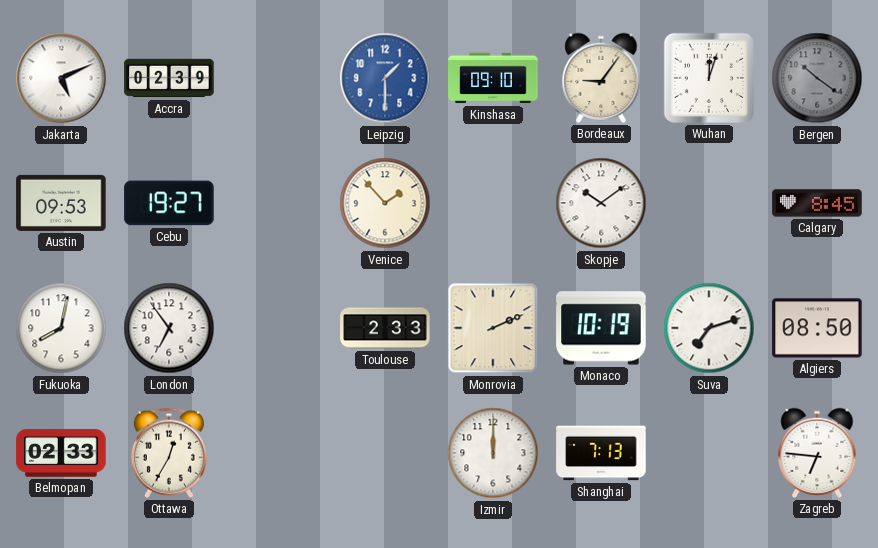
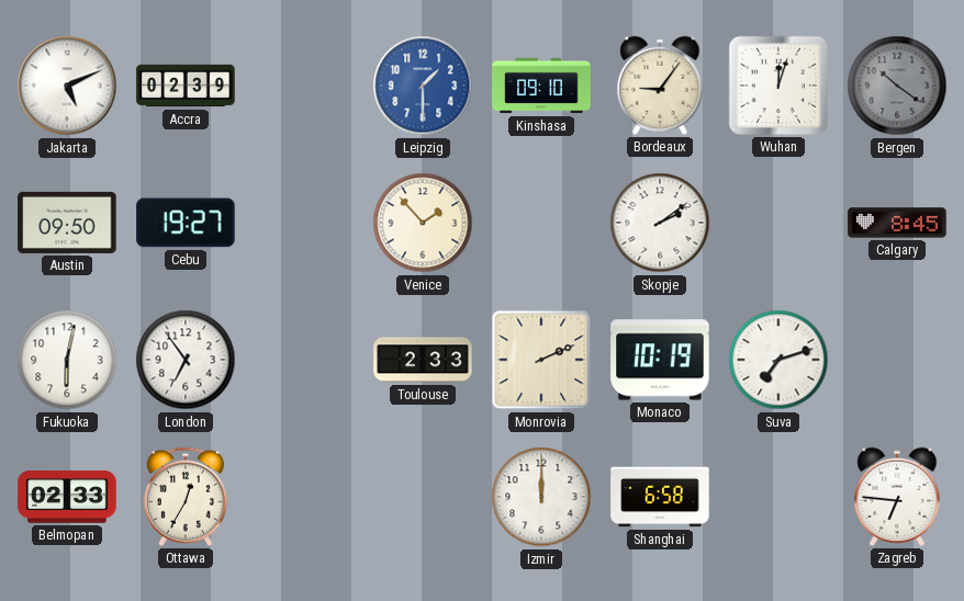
Austin: 09:53 -> 09:50 (67, 223)
Skopje: 10:09 -> 2:09 (660, 223)
Fukuoka: 8:02 -> 6:02 (67, 360)
Algiers: 08:50 -> none (817, 328)
Shanghai: 7:13 -> 6:58 (660, 497)
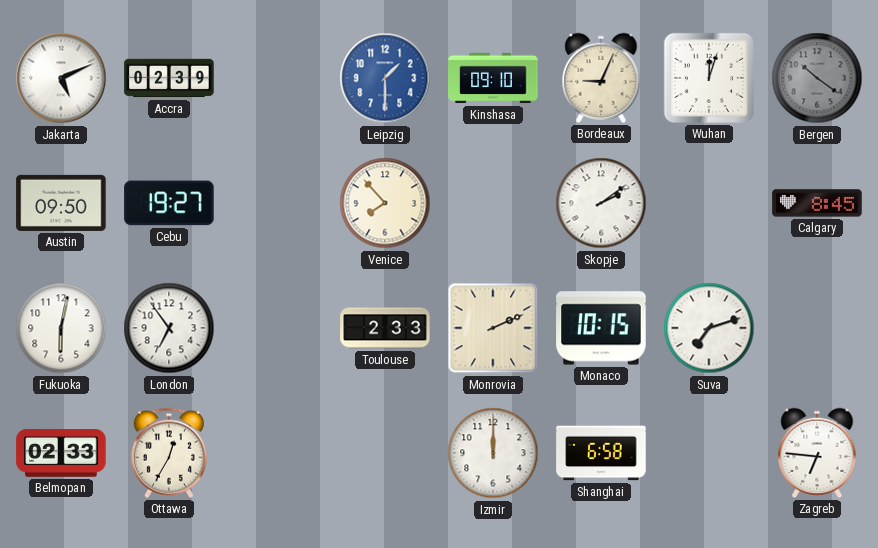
Bordeaux: 9:06 -> 9:04 (601, 78)
Venice: 1:53 -> 7:53 (385, 203)
Monaco: 10:19 -> 10:15 (601, 328)
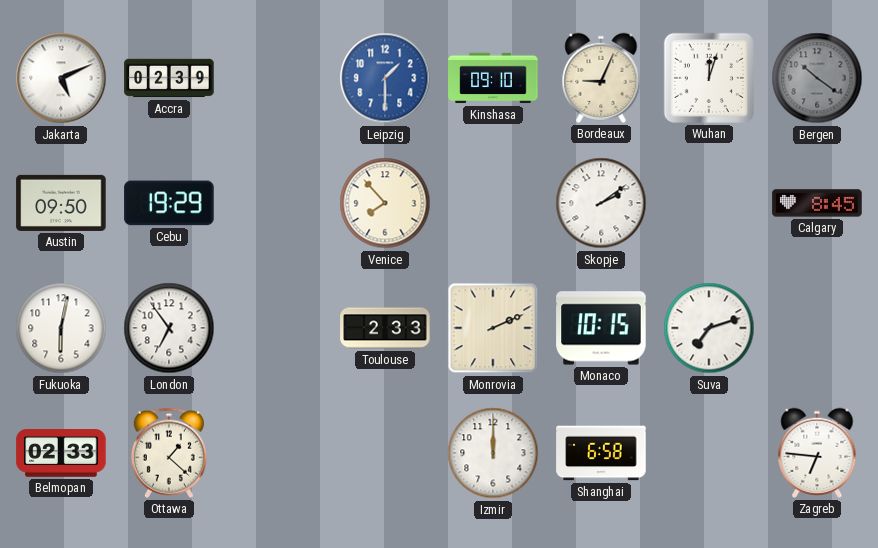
Cebu: 19:27 -> 19:29 (169, 203)
Ottawa: 12:35 -> 1:22 (169, 453)
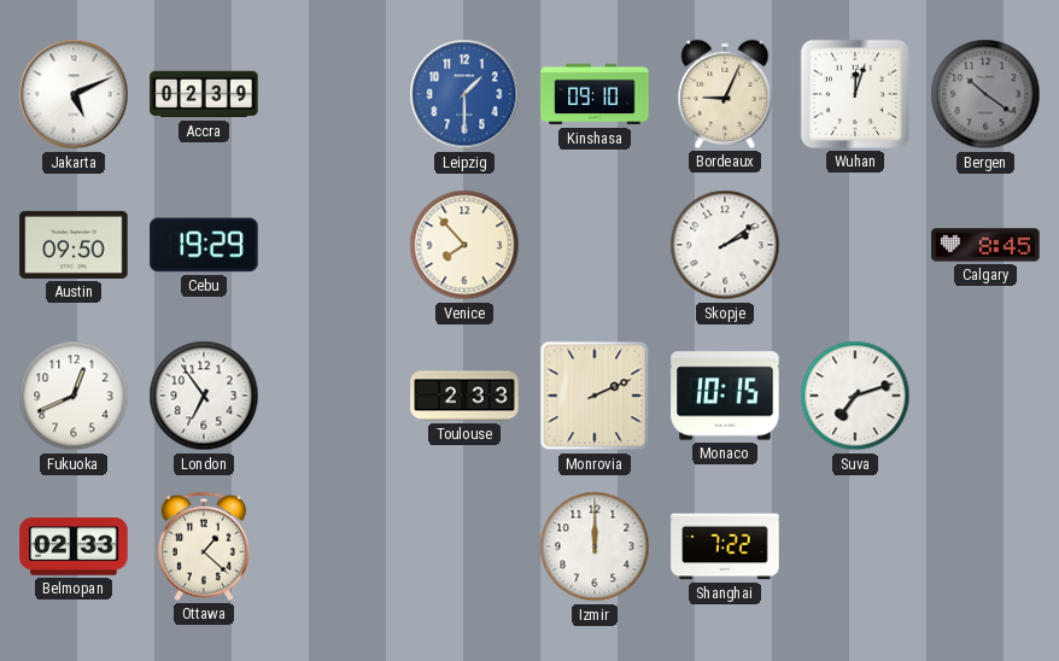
Fukuoka: 6:02 -> 12:41 (74, 396)
Shanghai: 6:58 -> 7:22 (725, 546)
Zagreb: 6:46 -> none (817, 453)
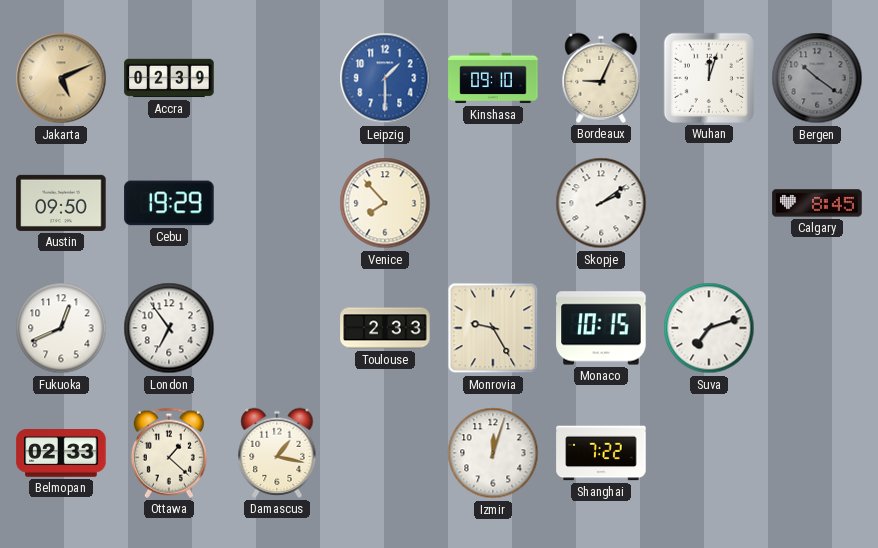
Jakarta dial: white -> champagne (61, 78)
Monrovia: 2:11 -> 9:25 (493, 328)
Damascus: none -> 1:17 (277, 453)
Izmir: 12:00 -> 12:03 (493, 453)
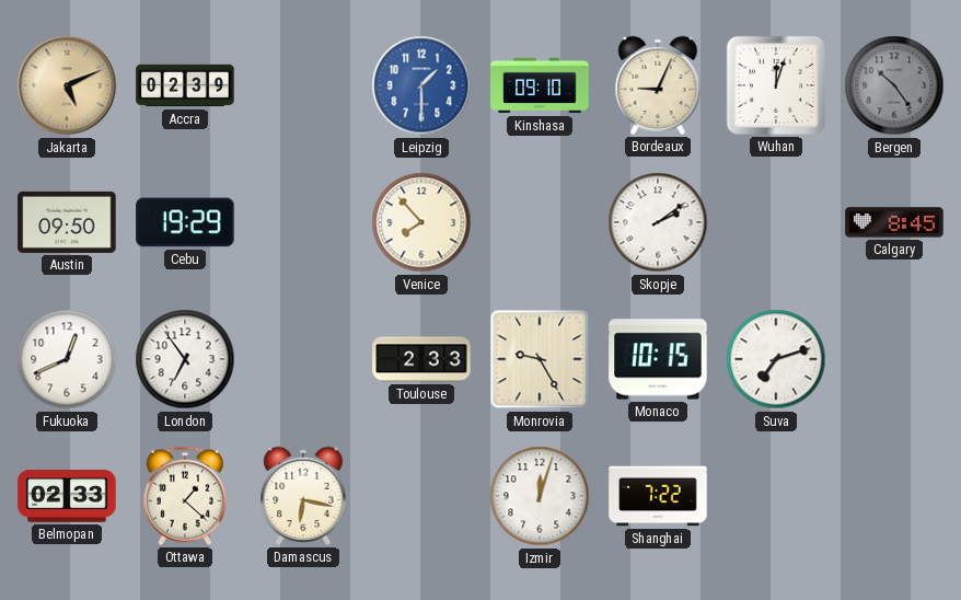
Bergen: 10:21 -> 10:24 (894, 85)
Damascus: 1:17 -> 6:17 (303, 496)
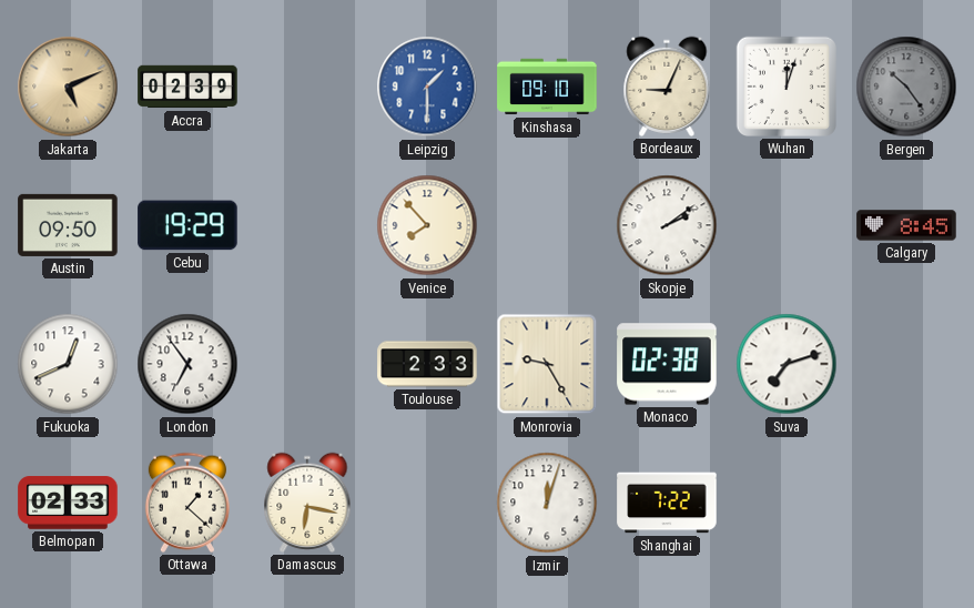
Monaco: 10:15 -> 02:38 (667, 364)
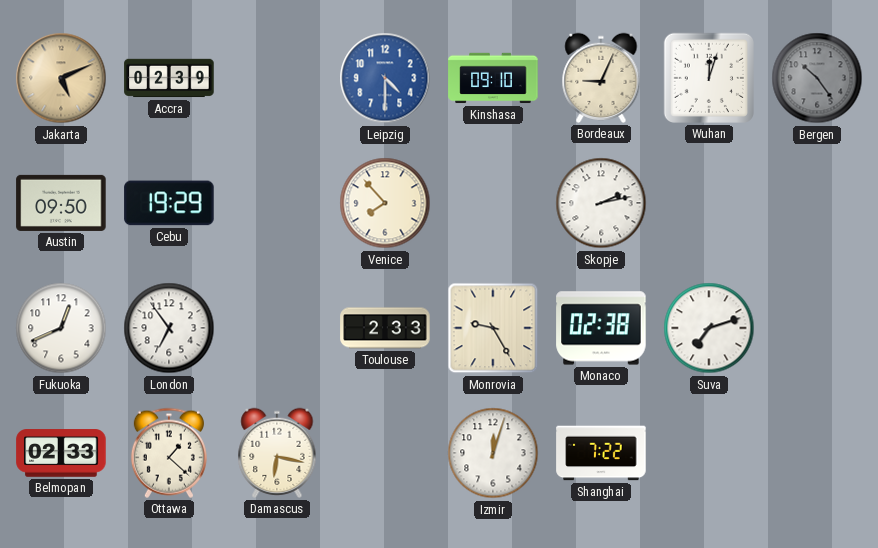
Leipzig: 1:30 -> 4:30 (385, 78)
Skopje: 2:09 -> 2:13 (601, 203)
Calgary: 8:45 -> none (906, 225)
